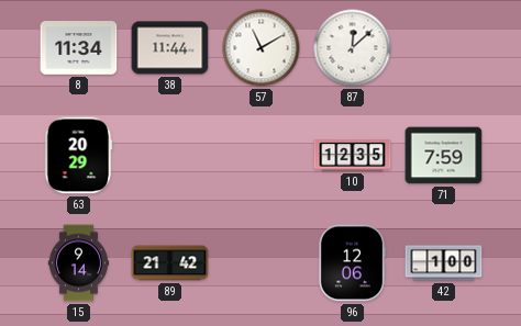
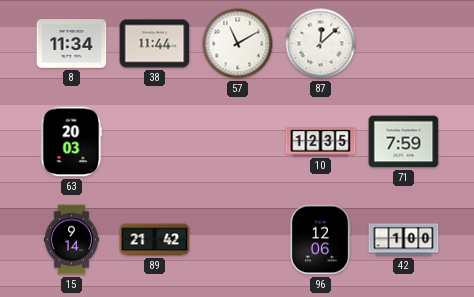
63: 20:29 -> 20:03 (72, 142)
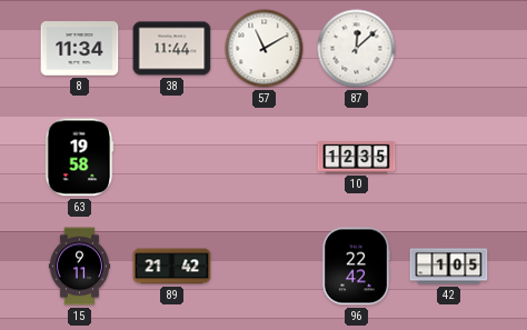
63: 20:03 -> 19:58 (80, 158)
71: 7:59 -> none (404, 142)
15: 9:14 -> 9:11 (79, 267)
96: 12:06 -> 22:42 (356, 267)
42: 1:00 -> 1:05 (449, 267)
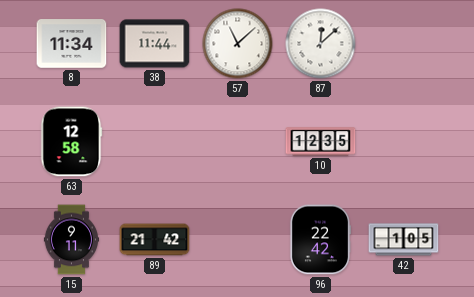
57: 11:10 -> 11:08 (238, 44)
63: 19:58 -> 12:58 (72, 142)
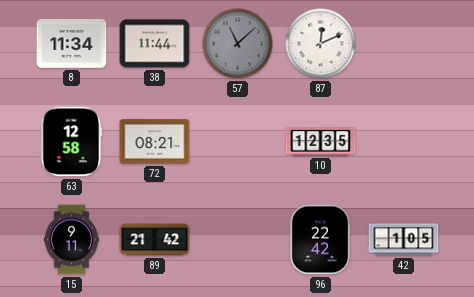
57 dial: white -> grey (238, 44)
87: 12:08 -> 12:11 (321, 44)
72: none -> 08:21 (155, 142)
